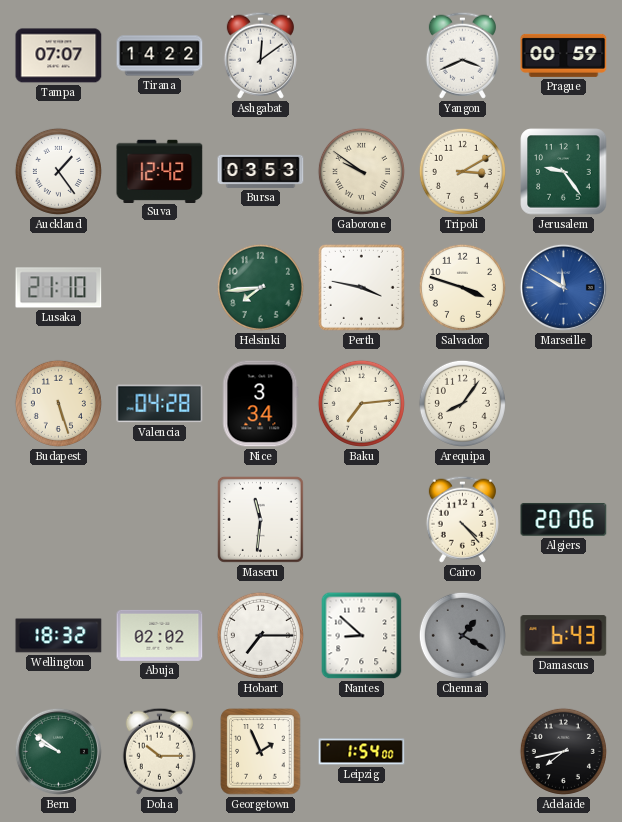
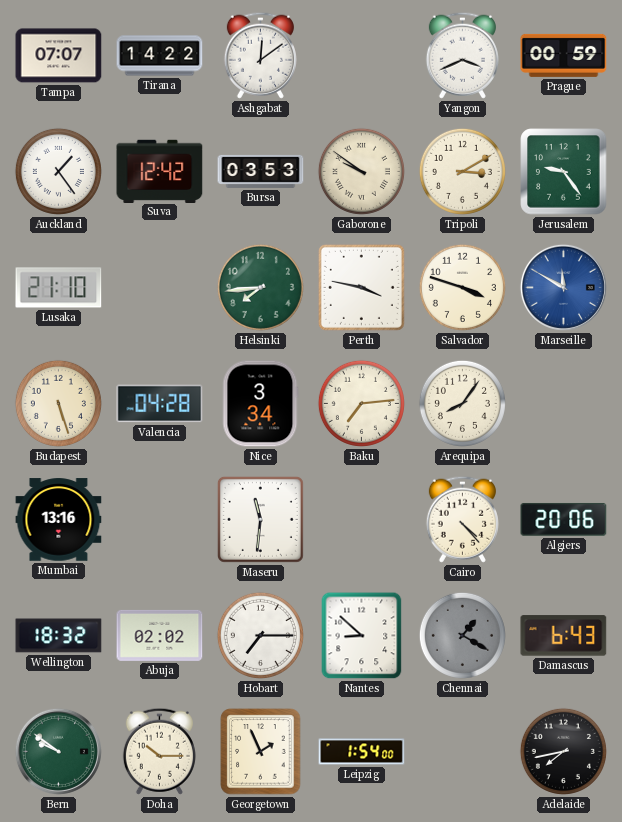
Mumbai: none -> 13:16 (59, 520)
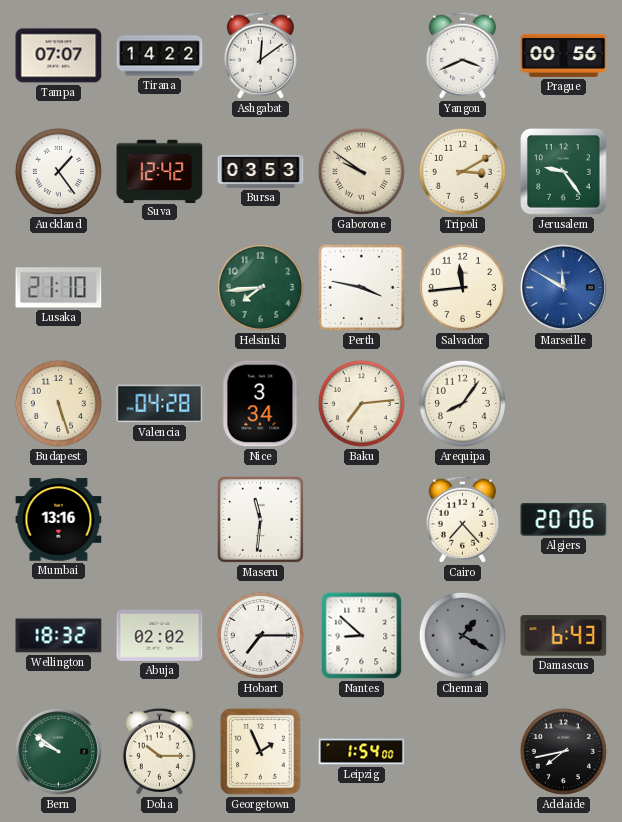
Prague: 00:59 -> 00:56 (564, 55)
Salvador: 3:48 -> 11:44 (462, 287)
Cairo: 4:23 -> 7:23 (462, 519)
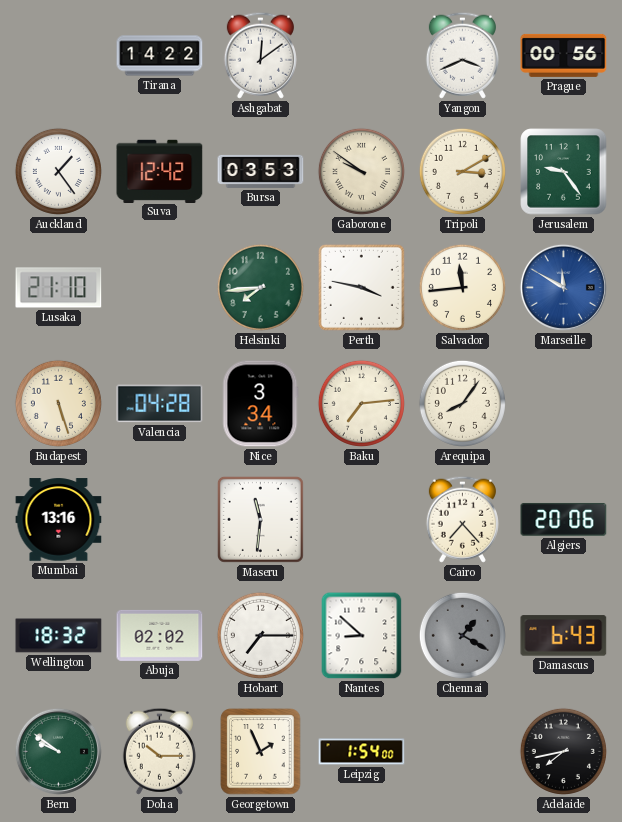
Tampa: 07:07 -> none (59, 56)
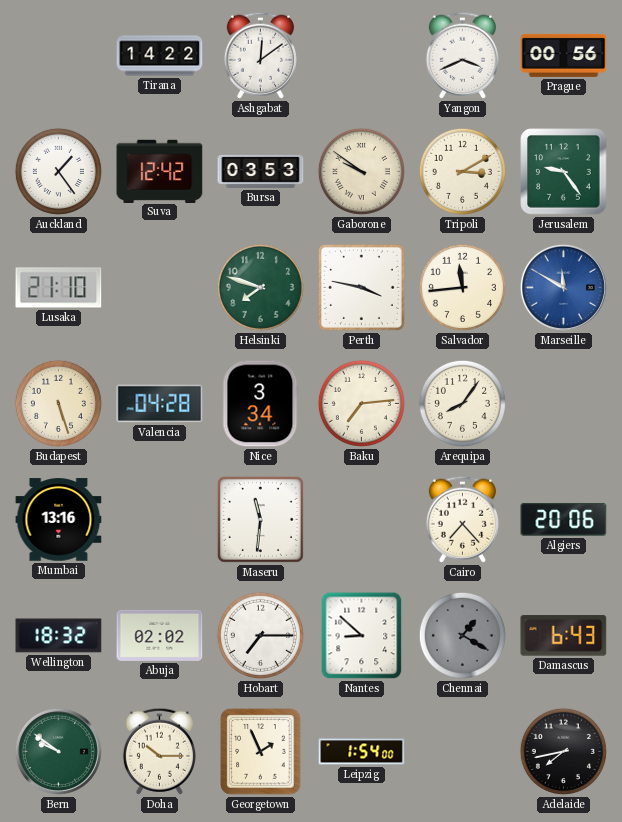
Helsinki: 7:44 -> 7:48 (260, 287)
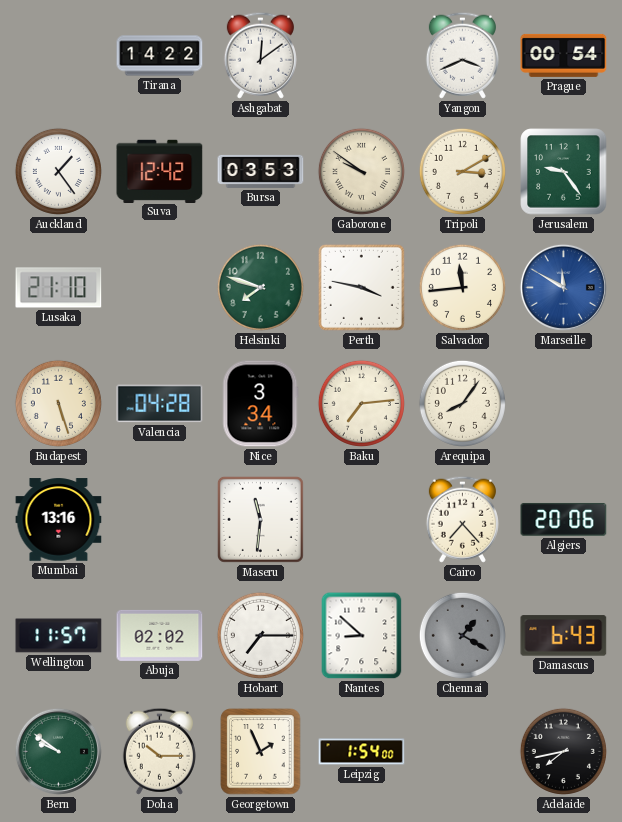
Prague: 00:56 -> 00:54 (564, 55)
Wellington: 18:32 -> 11:57 (59, 636)
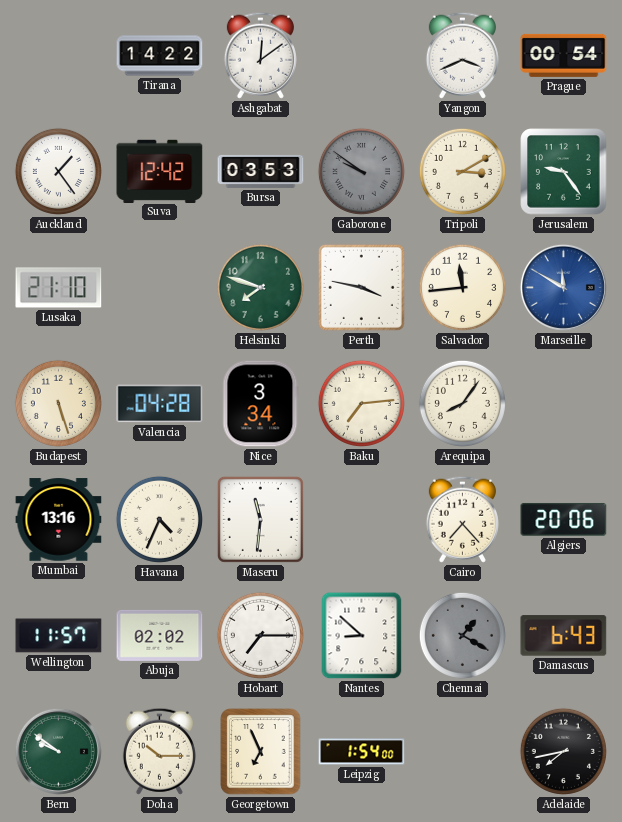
Gaborone dial: cream -> grey (361, 171)
Havana: none -> 4:34 (159, 519)
Georgetown: 1:56 -> 6:56 (261, 752)
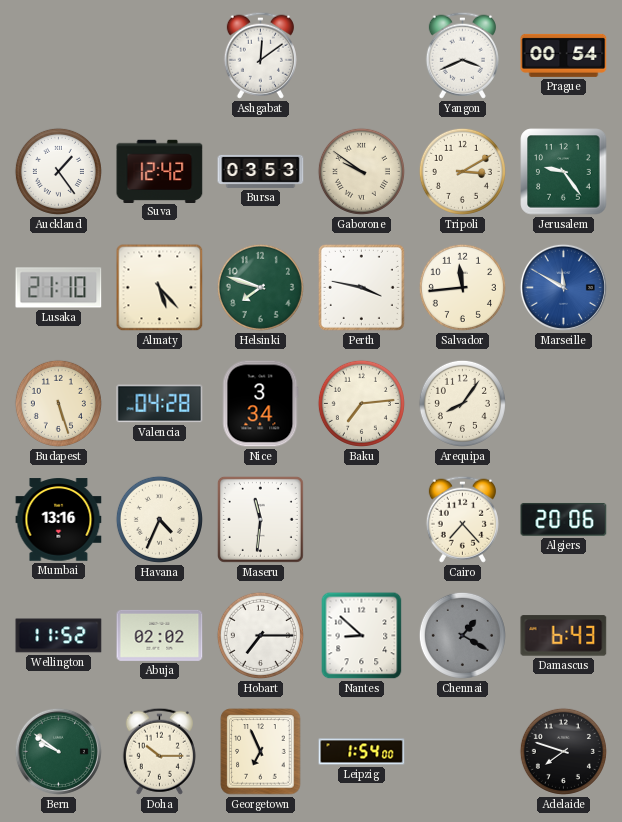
Tirana: 14:22 -> none (160, 56)
Gaborone dial: grey -> cream (361, 171)
Almaty: none -> 5:23 (160, 288)
Wellington: 11:57 -> 11:52 (59, 636)
Adelaide: 7:43 -> 7:48 (563, 751)
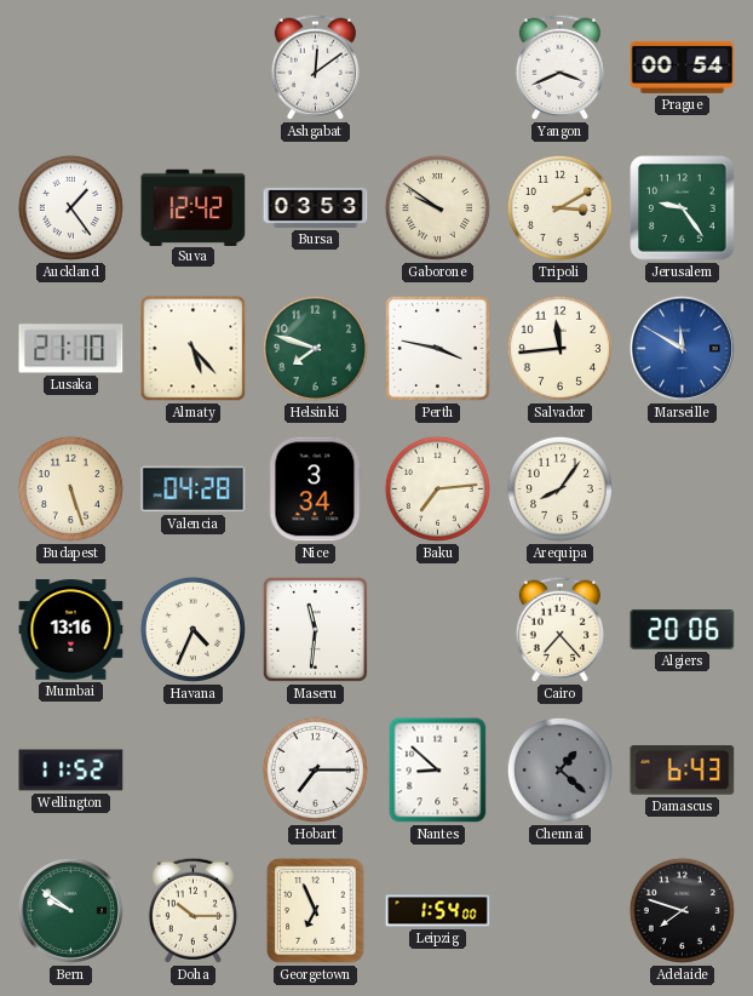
Abuja: 02:02 -> none (160, 635)
Chennai: 1:20 -> 1:22 (559, 769)
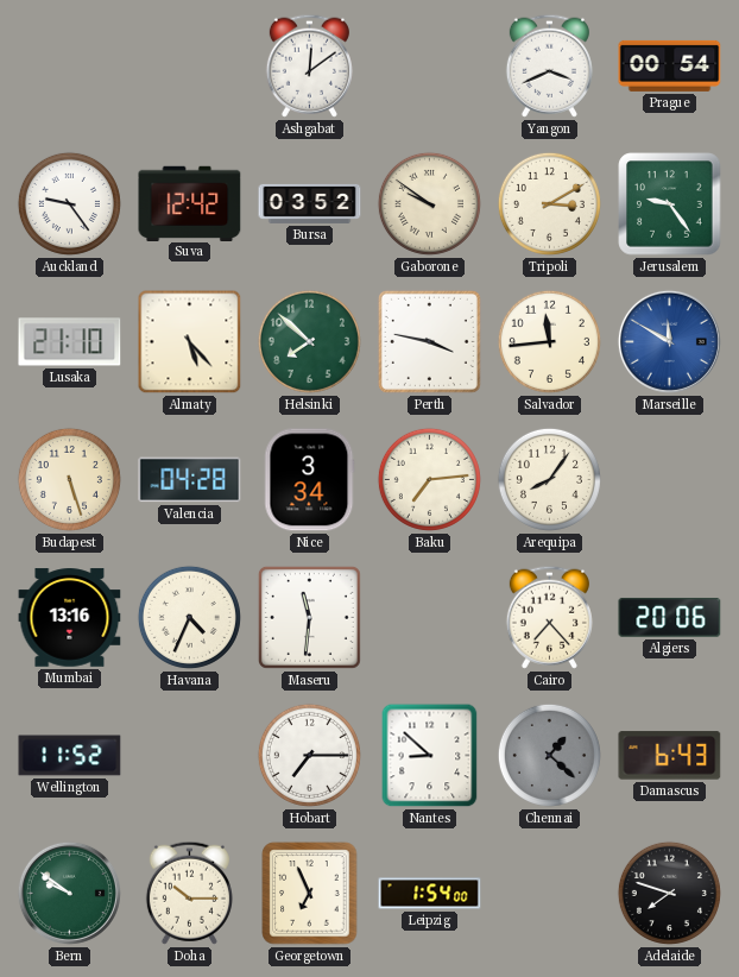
Auckland: 1:24 -> 9:24 (69, 203)
Bursa: 03:53 -> 03:52 (310, 203)
Helsinki: 7:48 -> 7:52 (309, 341)
